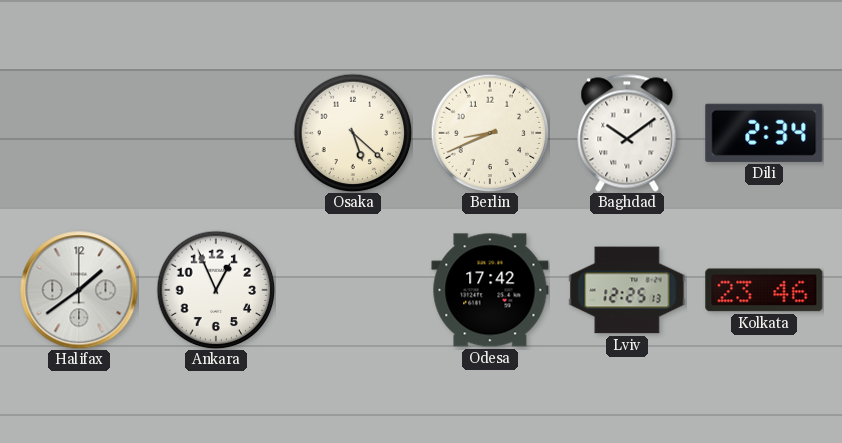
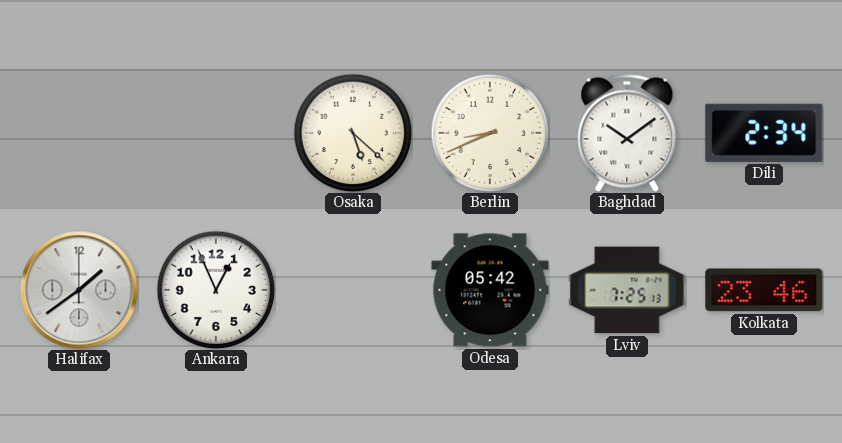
Odesa: 17:42 -> 05:42 (490, 290)
Lviv: 12:25 -> 7:25 (627, 290)
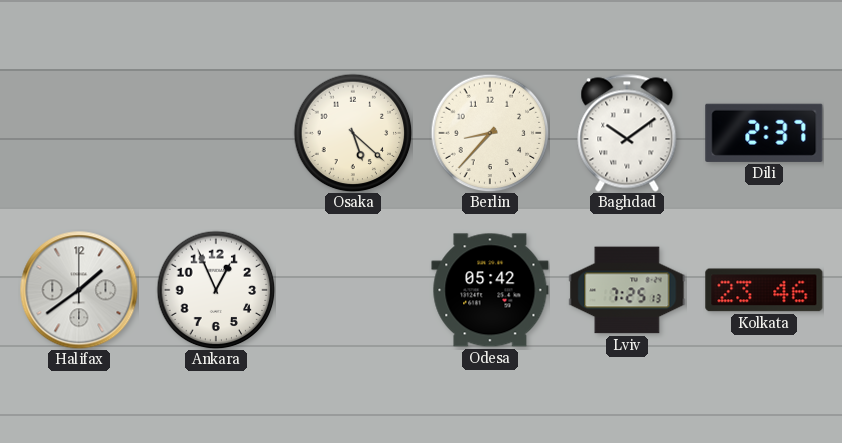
Berlin: 8:41 -> 8:37 (490, 133)
Dili: 2:34 -> 2:37 (764, 133)
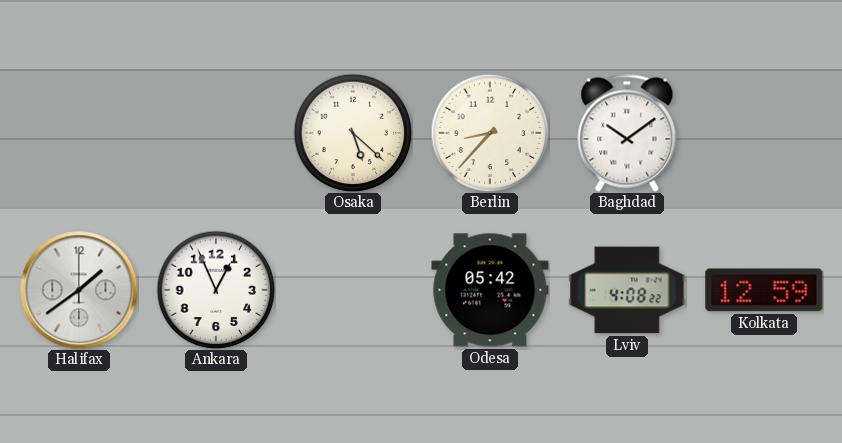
Dili: 2:37 -> none (764, 133)
Lviv: 7:25 -> 4:08 (627, 290)
Kolkata: 23:46 -> 12:59 (764, 290)
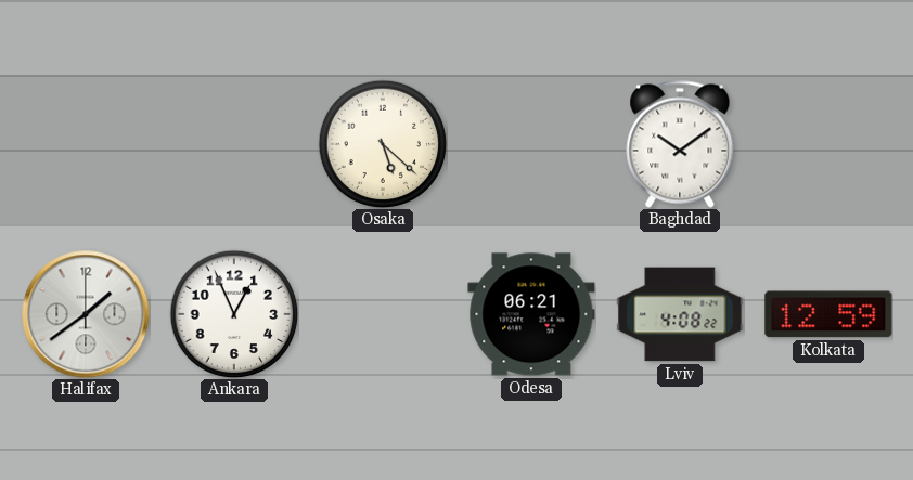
Berlin: 8:37 -> none (490, 133)
Odesa: 05:42 -> 06:21 (531, 314)
